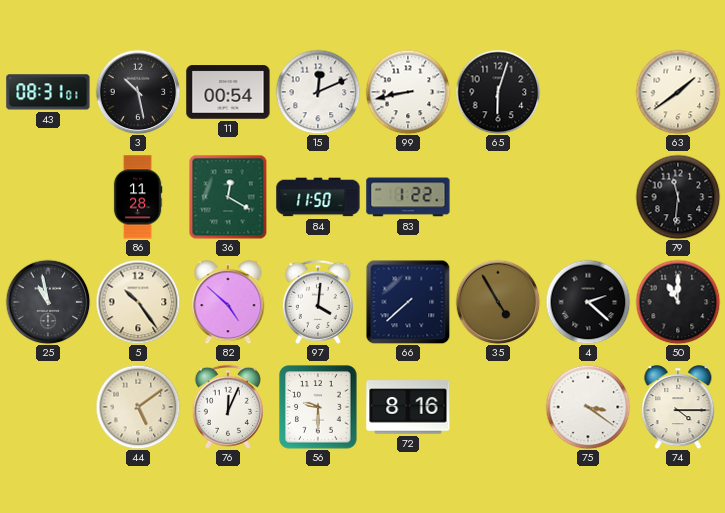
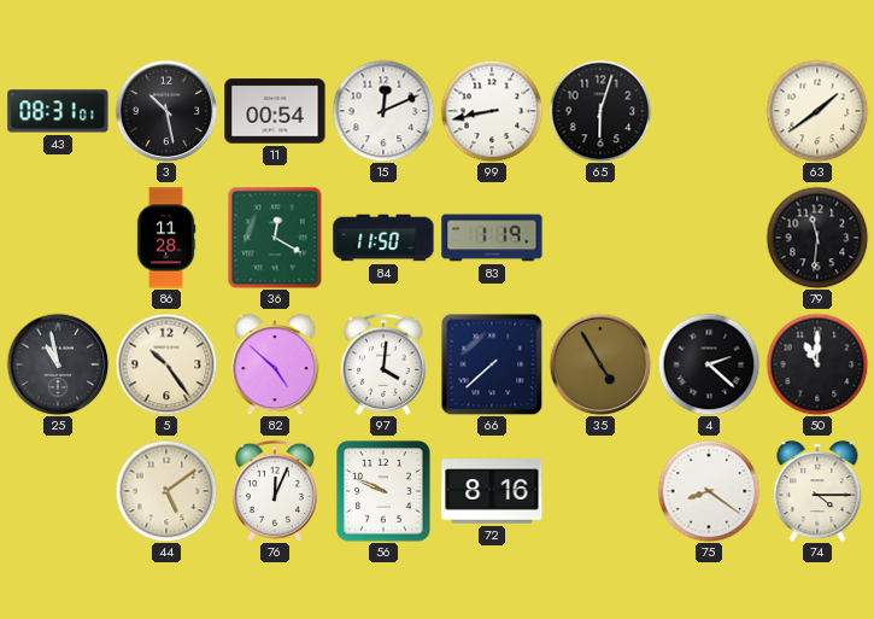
83: 1:22 -> 1:19 (492, 238)
56: 9:30 -> 9:49 (383, 491)
75: 3:21 -> 8:21 (709, 491)
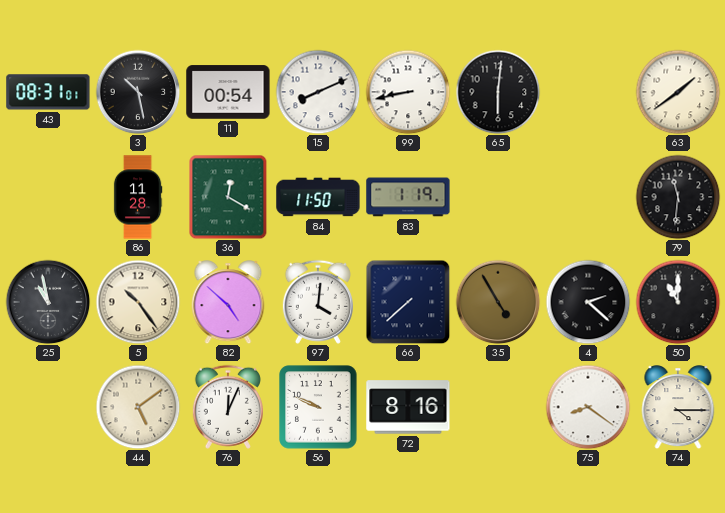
15: 12:11 -> 8:11 (318, 92)
65: 6:03 -> 6:01 (498, 92)
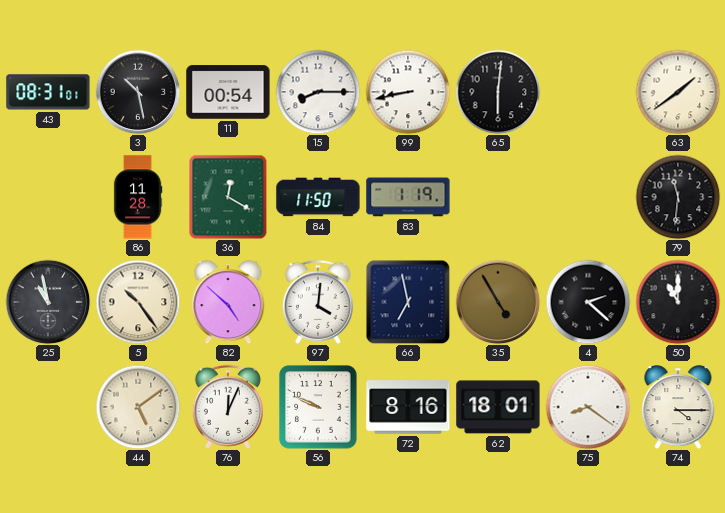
15: 8:11 -> 8:15 (318, 92)
66: 7:38 -> 6:58 (408, 302)
62: none -> 18:01 (498, 407)
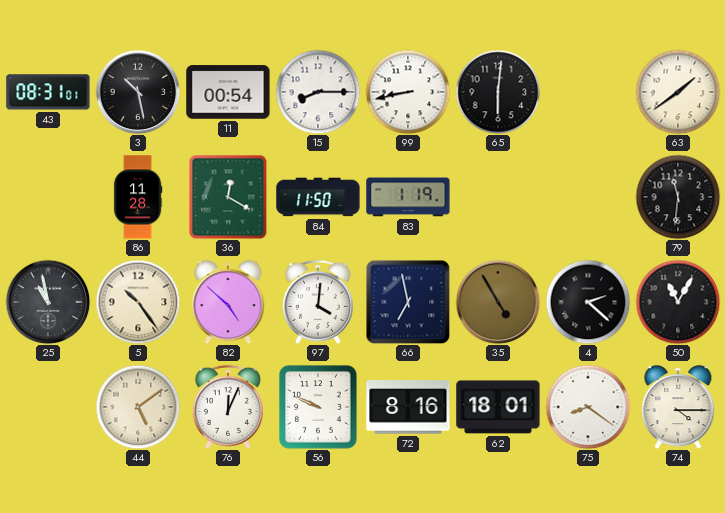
50: 11:00 -> 11:05 (678, 302)
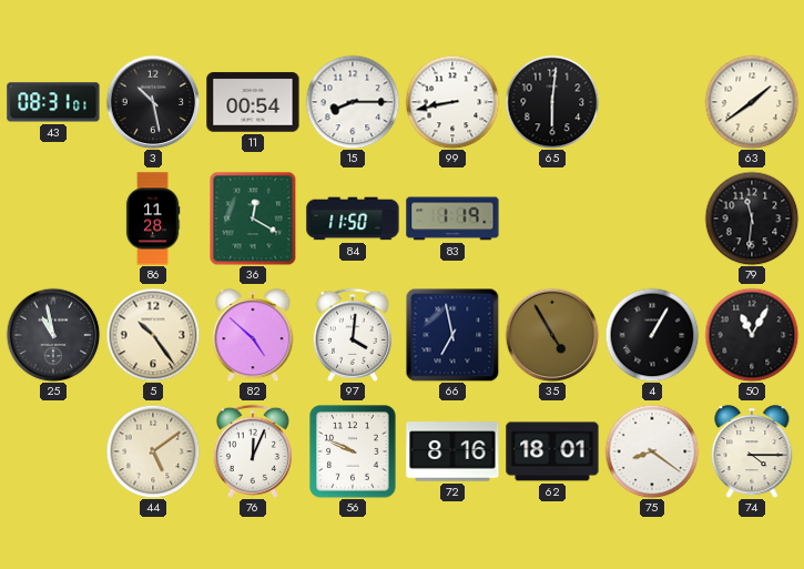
4: 2:22 -> 1:05 (652, 335)
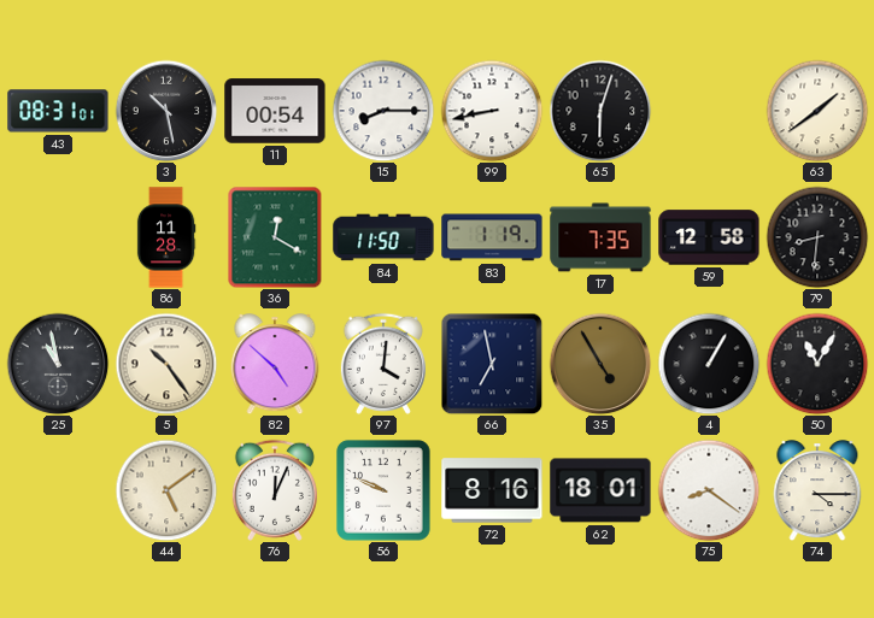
65: 6:01 -> 6:03 (600, 111)
17: none -> 7:35 (600, 237)
59: none -> 12:58 (709, 237)
79: 11:31 -> 8:31 (817, 237)
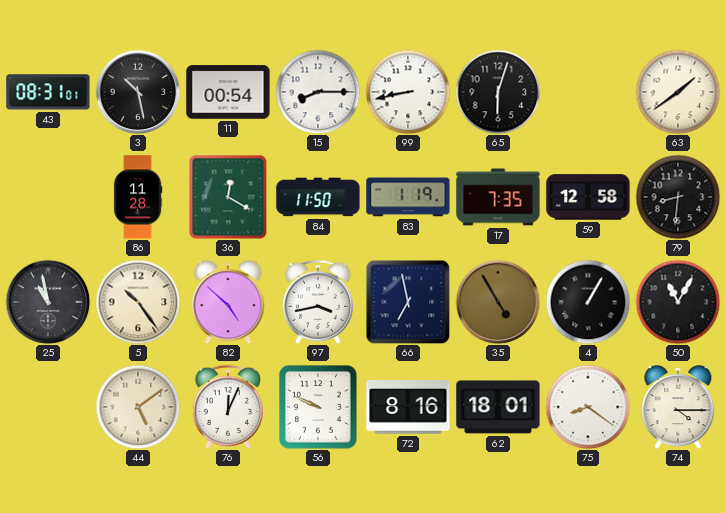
97: 4:01 -> 3:43 (318, 302)
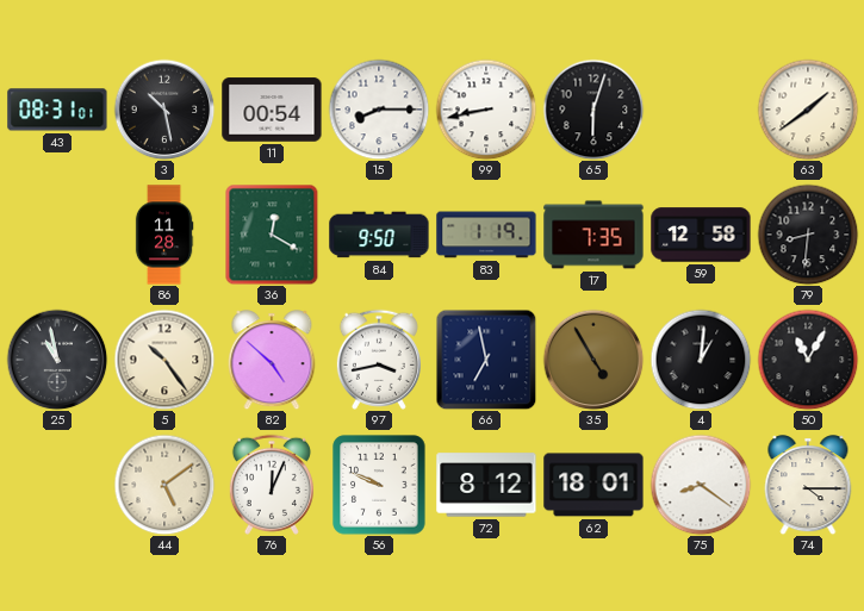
84: 11:50 -> 9:50 (379, 235)
4: 1:05 -> 1:01 (701, 360)
72: 8:16 -> 8:12 (486, 485)
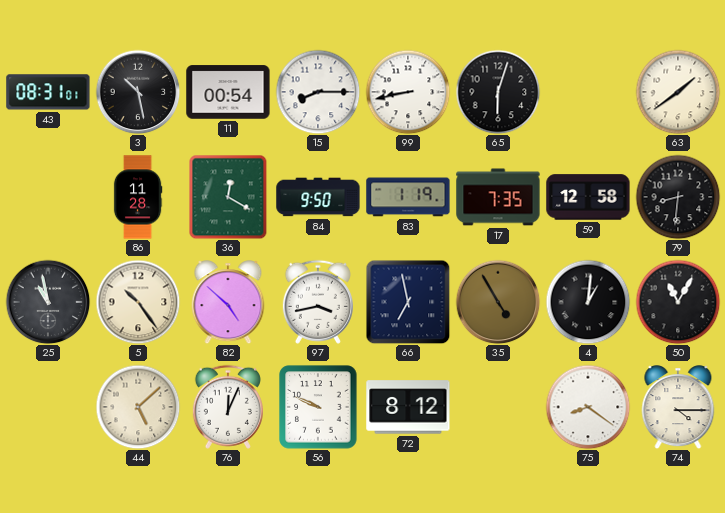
44: 5:09 -> 5:08 (138, 407)
62: 18:01 -> none (593, 485)
